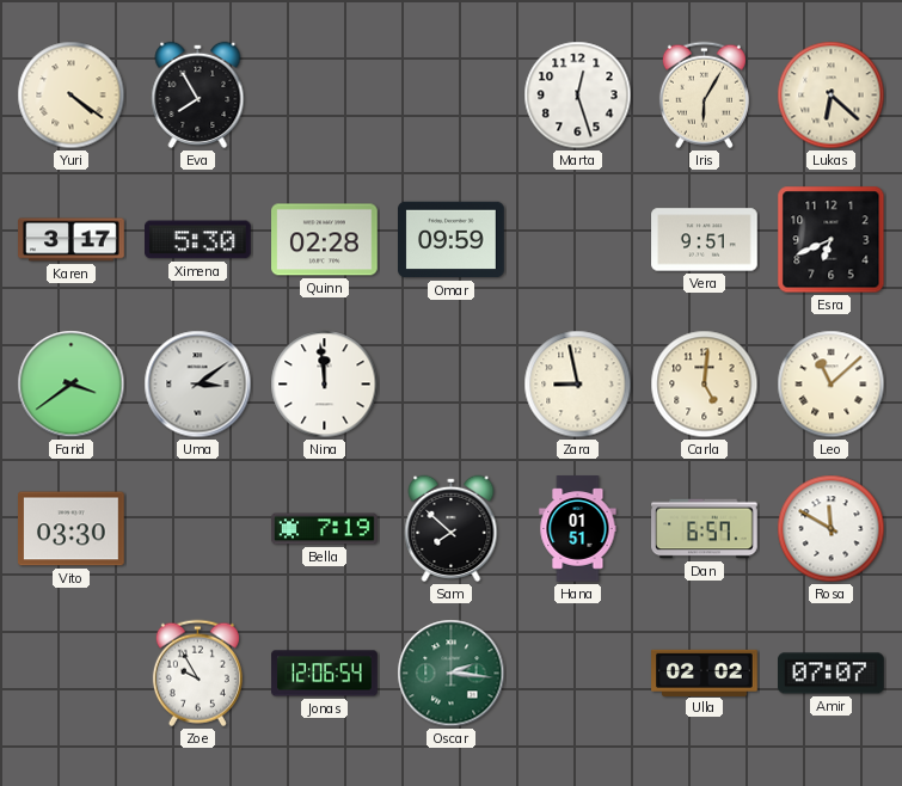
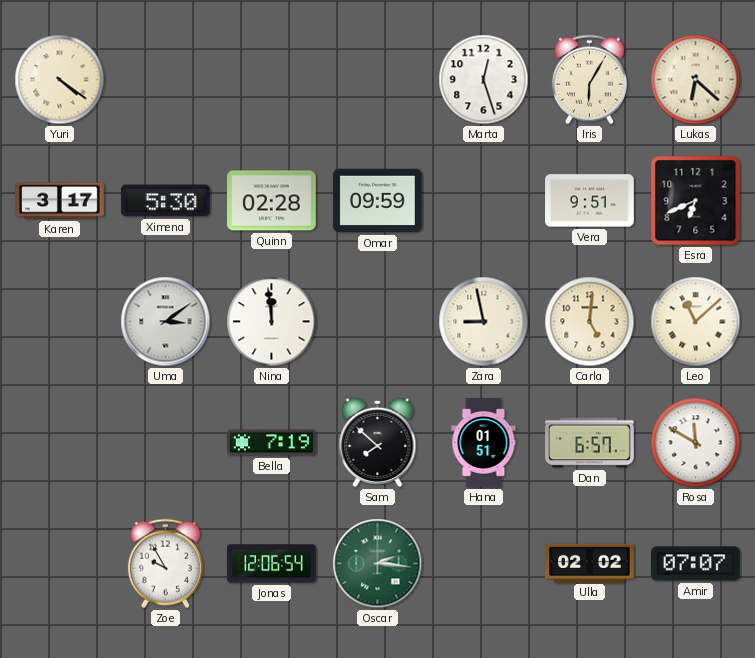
Eva: 7:55 -> none (198, 94)
Farid: 3:39 -> none (72, 385)
Vito: 03:30 -> none (72, 529)
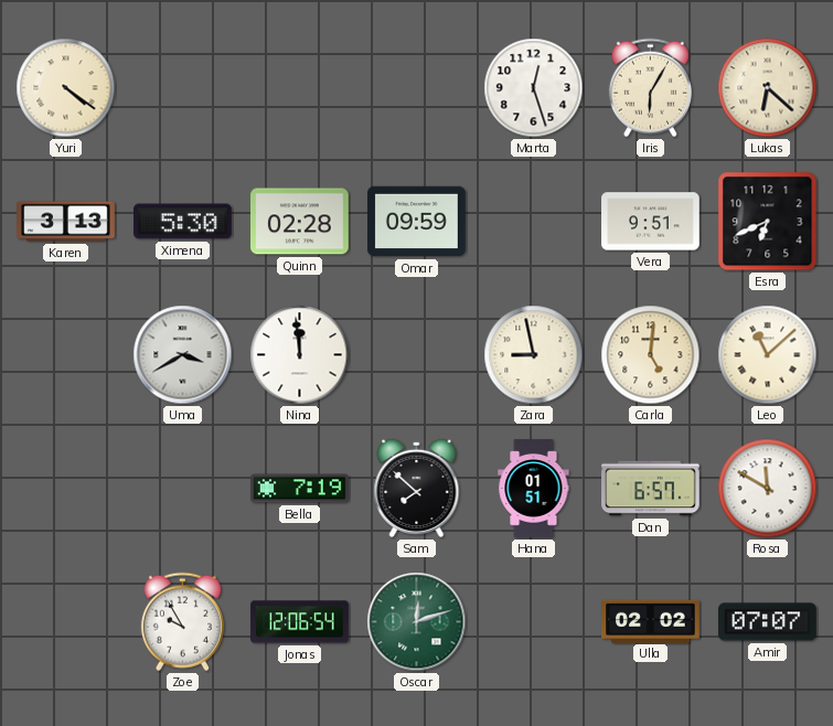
Karen: 3:17 -> 3:13 (66, 222)
Uma: 3:09 -> 3:40 (183, 355)
Oscar: 2:16 -> 12:12 (417, 622)
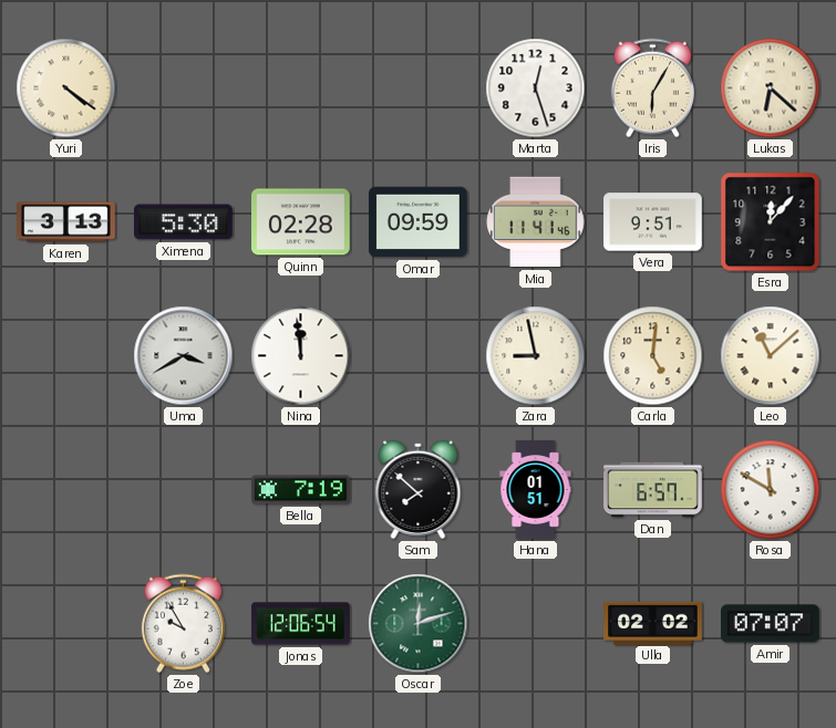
Mia: none -> 11:41 (536, 222)
Esra: 6:41 -> 12:07 (771, 222)
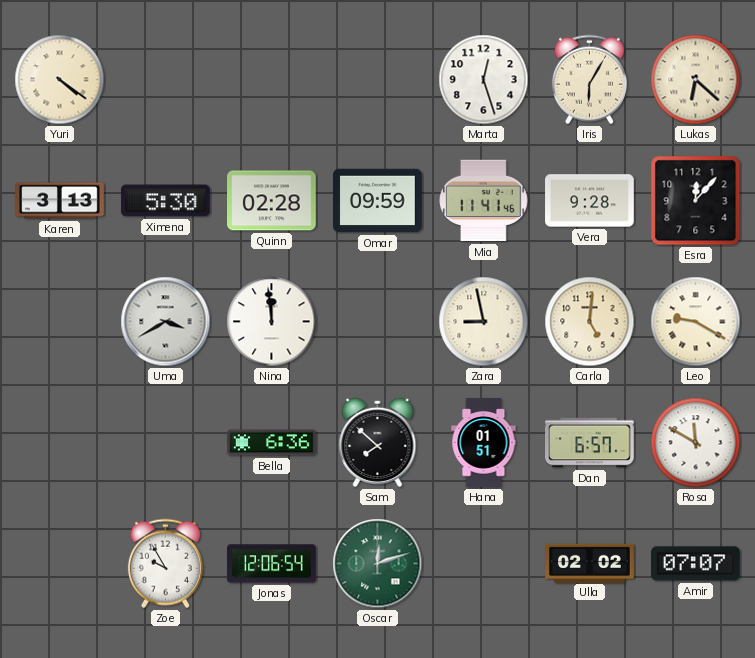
Vera: 9:51 -> 9:28 (590, 201)
Leo: 11:08 -> 9:20 (696, 322)
Bella: 7:19 -> 6:36 (272, 443)
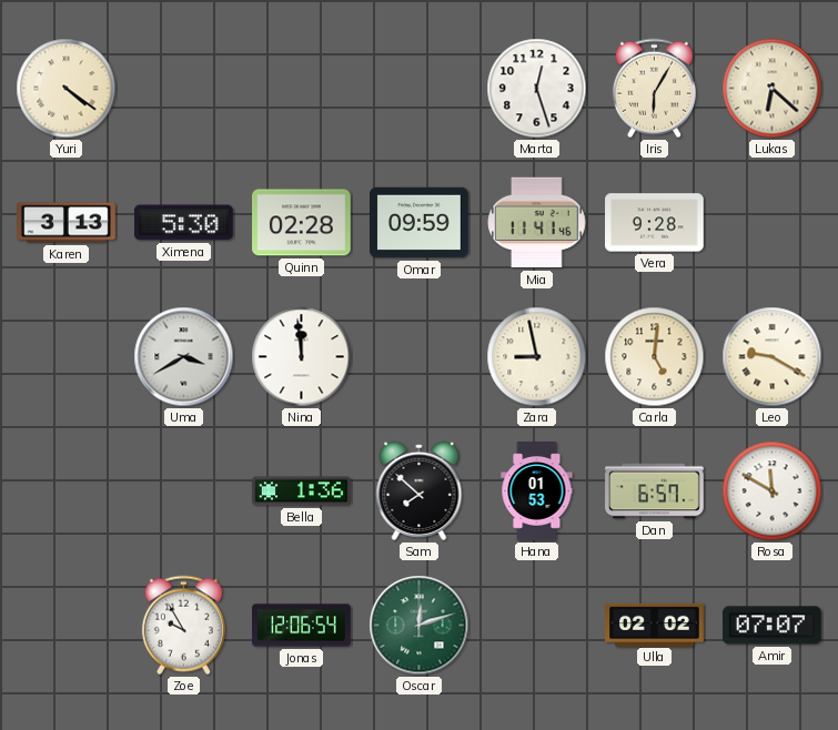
Esra: 12:07 -> none (696, 201)
Bella: 6:36 -> 1:36 (302, 491)
Hana: 01:51 -> 01:53 (537, 491)
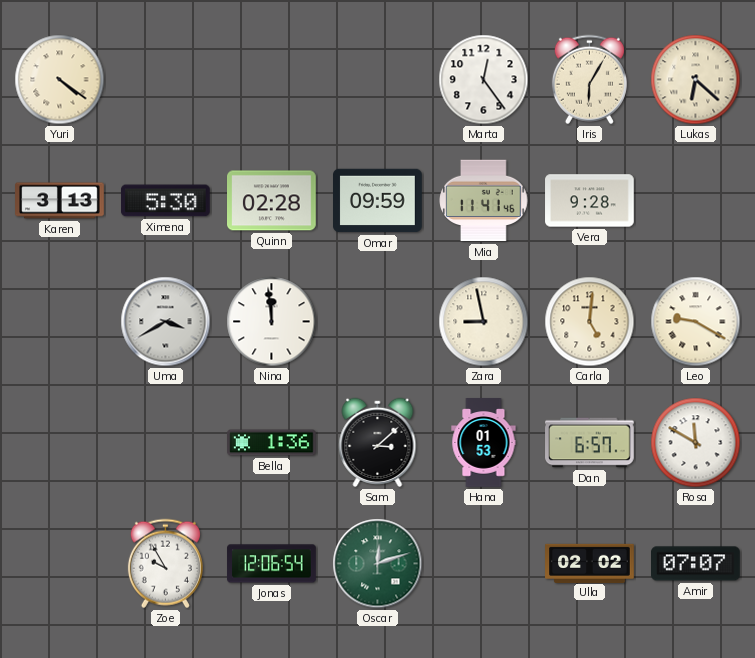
Marta: 12:27 -> 12:24 (484, 80)
Sam: 7:52 -> 3:08 (378, 442)
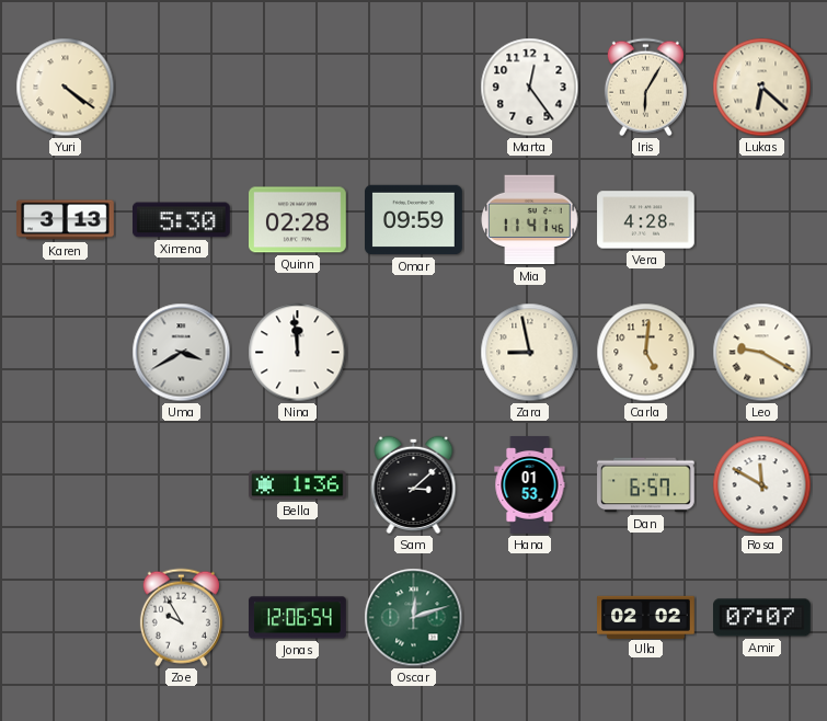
Vera: 9:28 -> 4:28 (646, 220)
